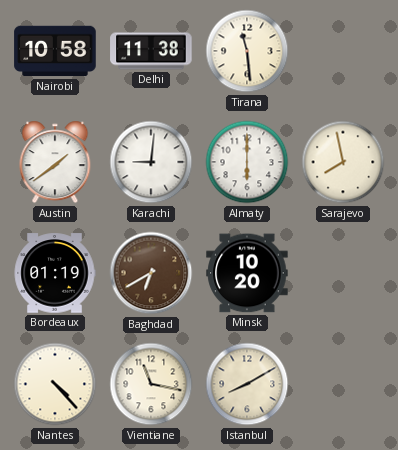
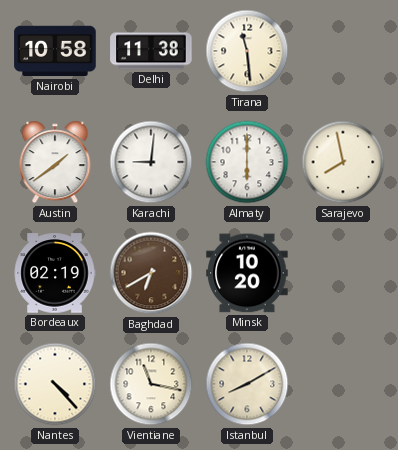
Bordeaux: 01:19 -> 02:19 (55, 273)
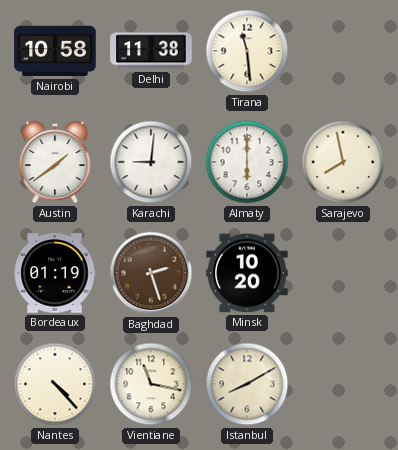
Bordeaux: 02:19 -> 01:19 (55, 273)
Baghdad: 6:40 -> 2:27 (151, 273)
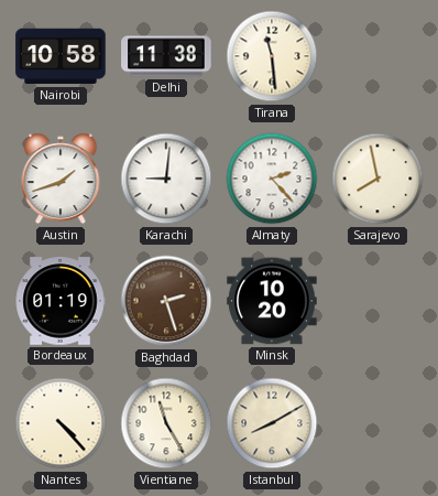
Austin: 1:39 -> 1:42 (61, 179)
Almaty: 6:00 -> 2:23 (272, 179)
Vientiane: 11:17 -> 11:25 (166, 423)
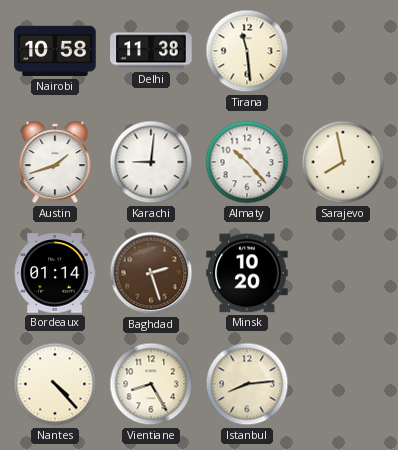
Almaty: 2:23 -> 10:23 (247, 162)
Bordeaux: 01:19 -> 01:14 (55, 273)
Vientiane: 11:25 -> 8:25 (151, 384)
Istanbul: 8:10 -> 8:14 (247, 384)
